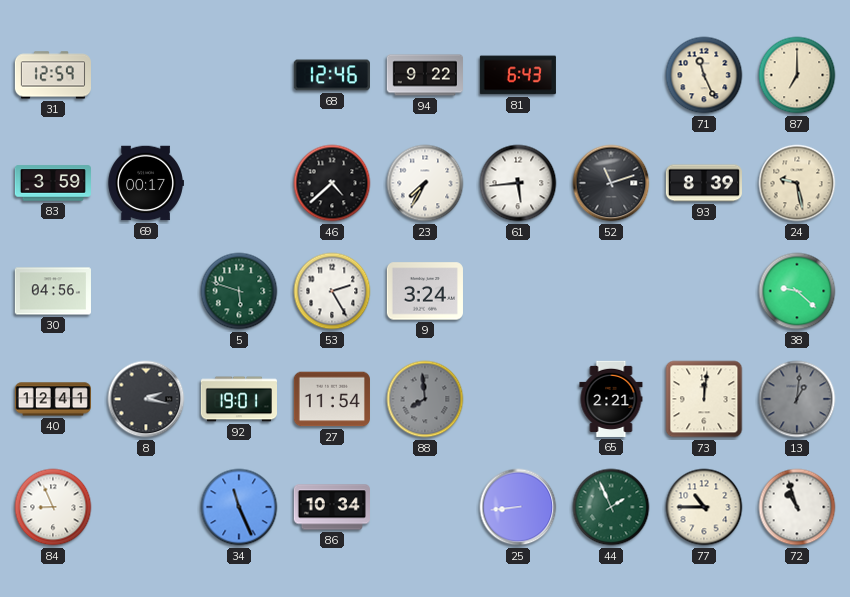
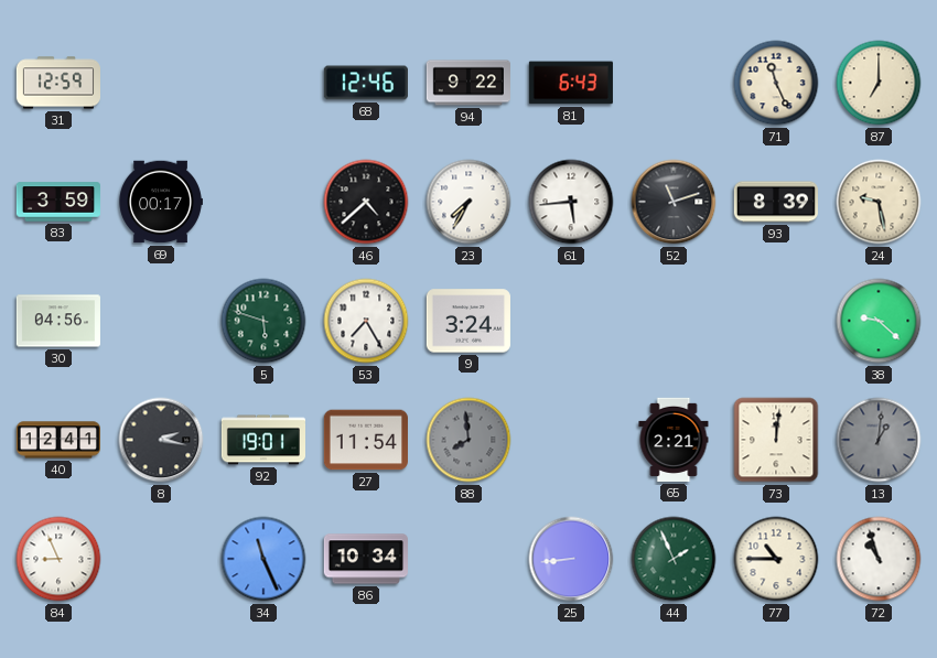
53: 2:25 -> 7:25 (366, 321)
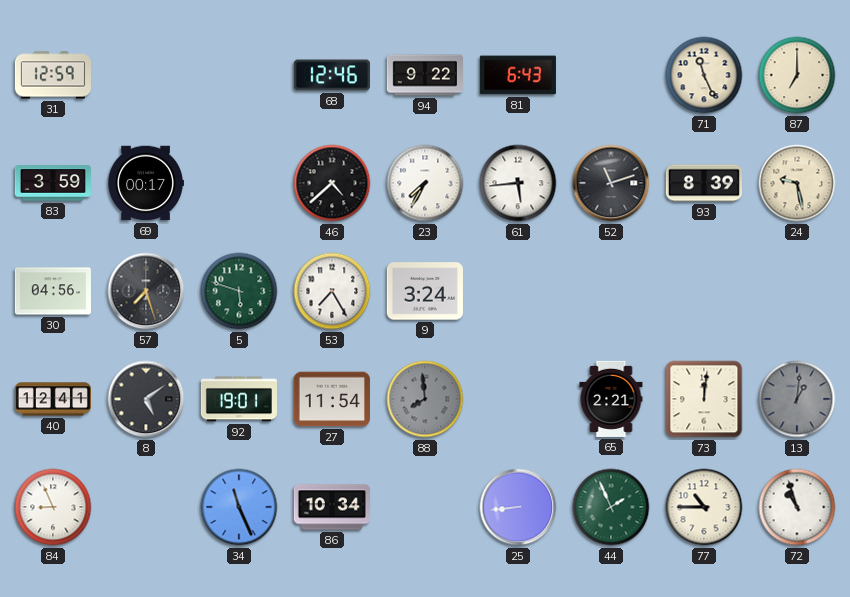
57: none -> 7:27 (146, 291)
38: 9:22 -> none (879, 321)
8: 2:17 -> 5:09 (146, 399)
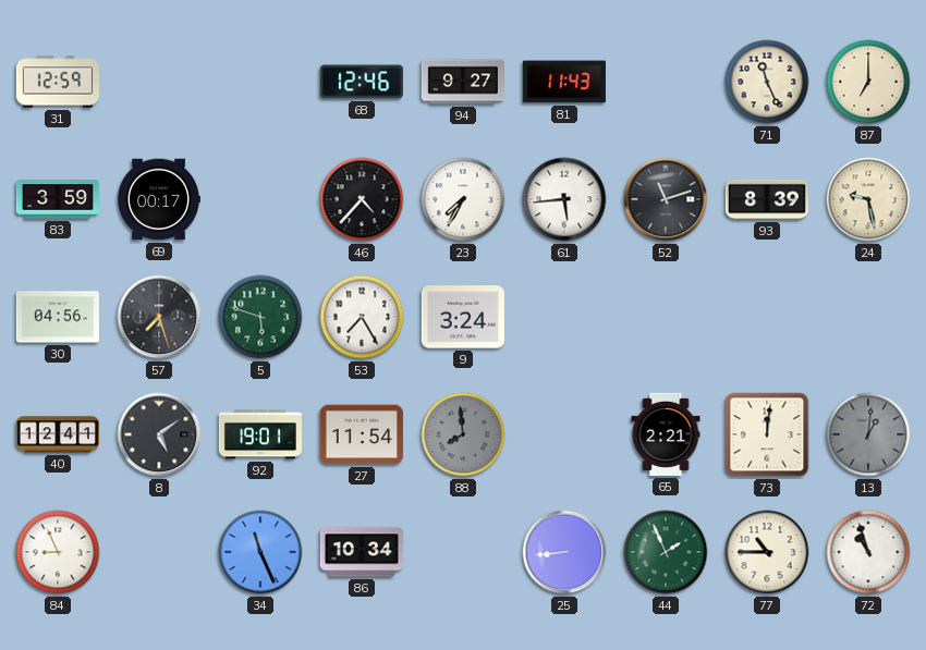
94: 9:22 -> 9:27 (463, 82)
81: 6:43 -> 11:43 (564, 82)
46: 4:38 -> 4:37 (362, 199)
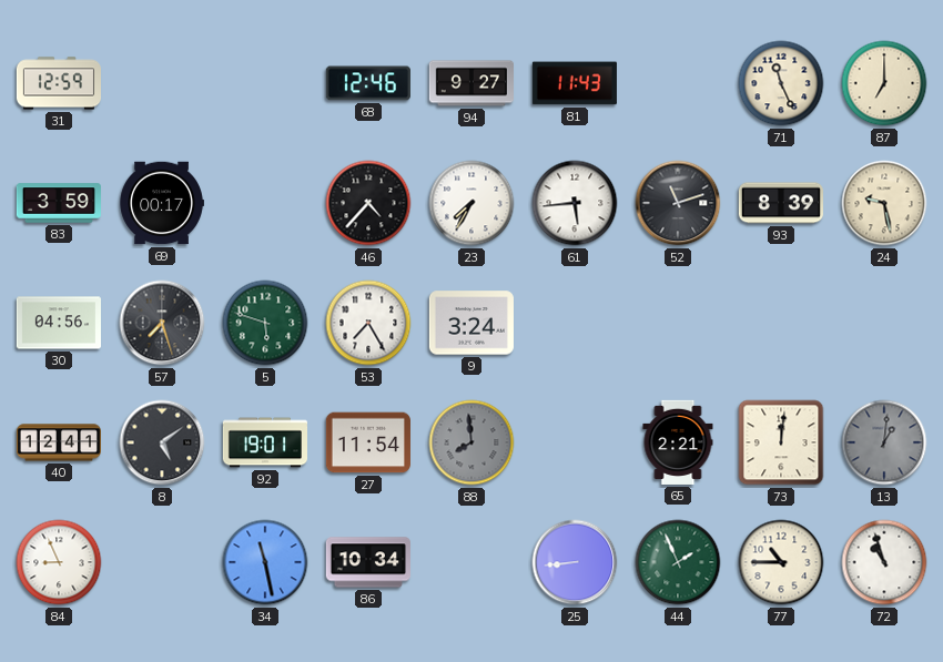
34: 11:26 -> 11:28 (265, 562)
